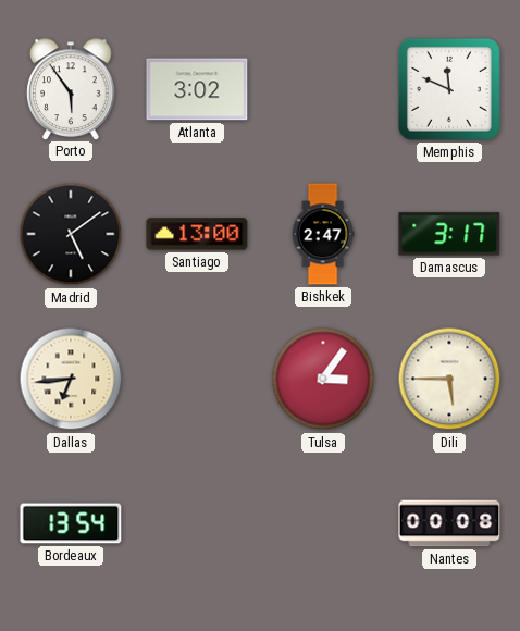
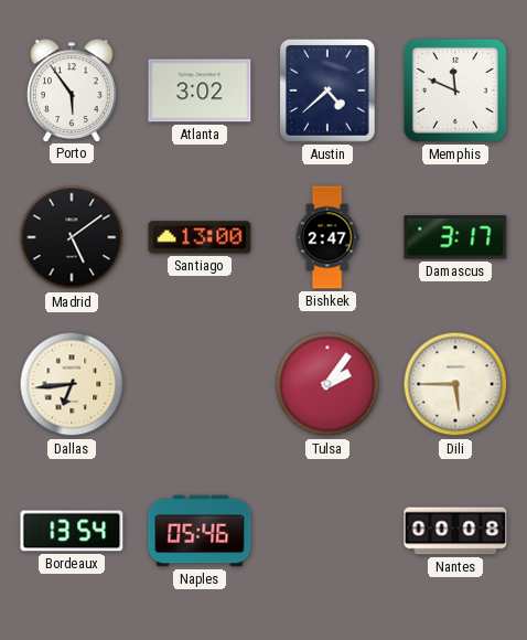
Austin: none -> 4:38 (329, 92)
Tulsa: 3:06 -> 2:06 (327, 384)
Naples: none -> 05:46 (200, 531)
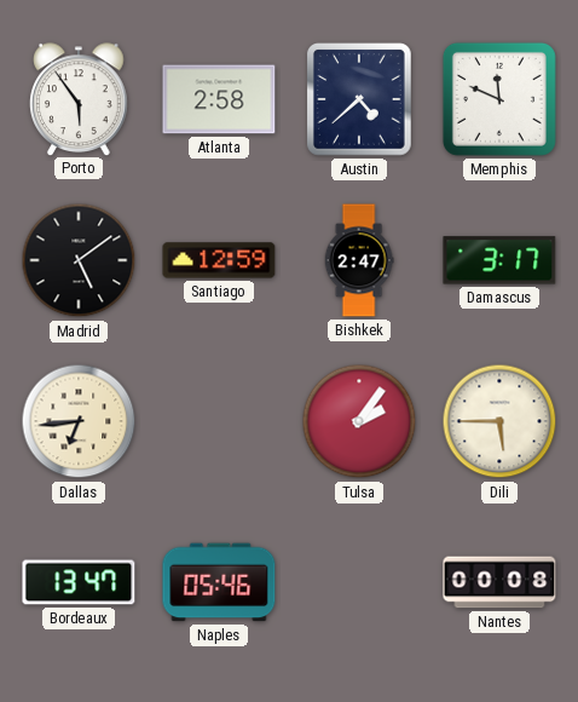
Atlanta: 3:02 -> 2:58 (219, 99)
Santiago: 13:00 -> 12:59 (219, 260)
Bordeaux: 13:54 -> 13:47 (79, 582)
